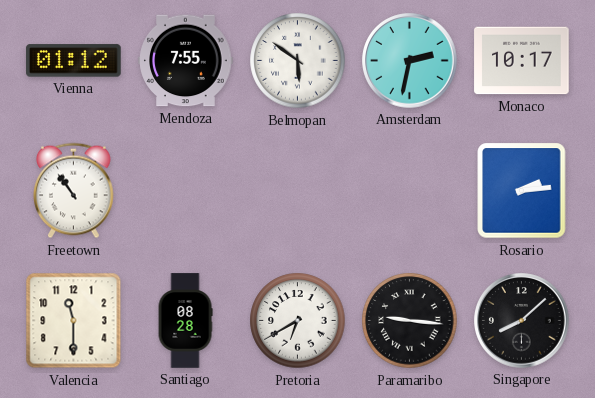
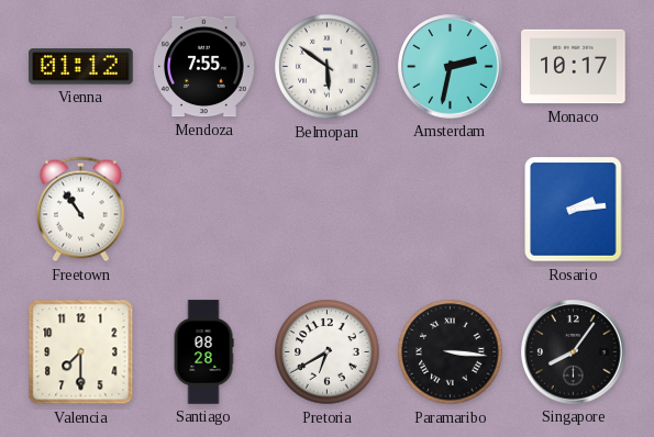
Valencia: 11:30 -> 7:30 (81, 352)
Paramaribo: 9:16 -> 3:16 (451, 352)
Singapore: 8:08 -> 8:06 (574, 352)
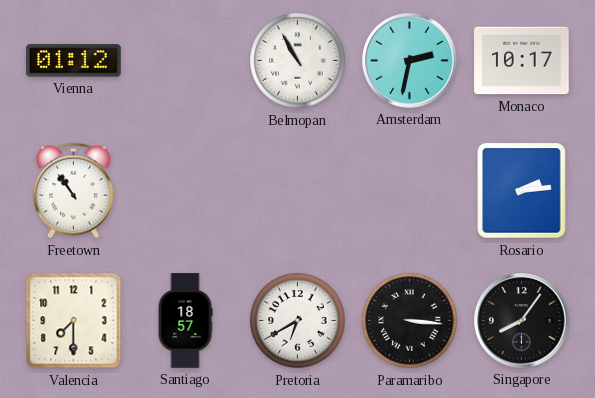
Mendoza: 7:55 -> none (204, 67)
Belmopan: 5:51 -> 10:55 (298, 61)
Santiago: 08:28 -> 18:57 (185, 321)
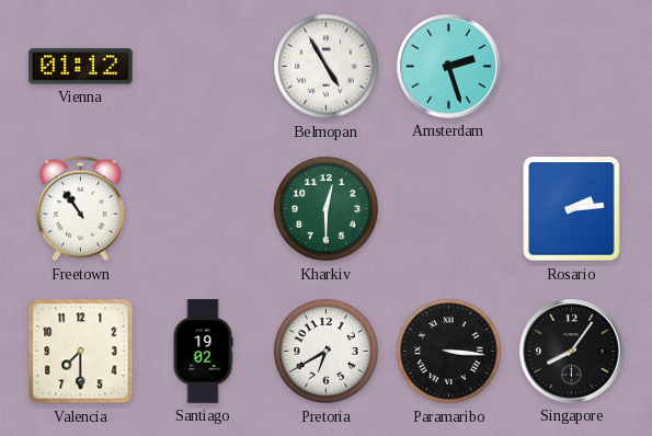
Belmopan: 10:55 -> 4:55 (327, 67)
Amsterdam: 2:32 -> 2:27 (449, 67)
Monaco: 10:17 -> none (522, 61)
Kharkiv: none -> 12:30 (327, 209)
Santiago: 18:57 -> 19:02 (203, 352)
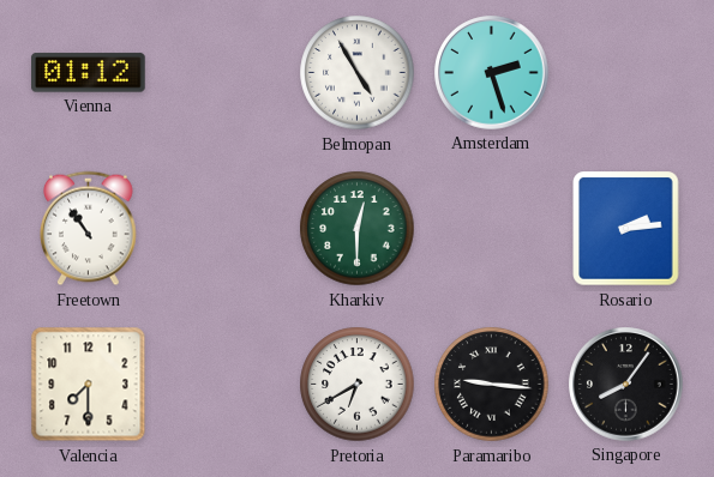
Santiago: 19:02 -> none (203, 352)
Paramaribo: 3:16 -> 9:16 (492, 385)
